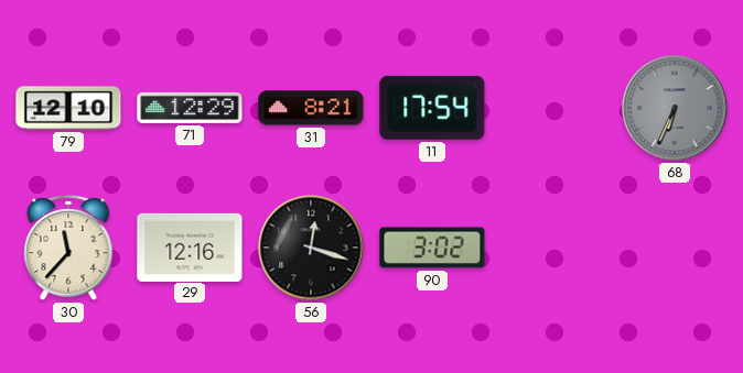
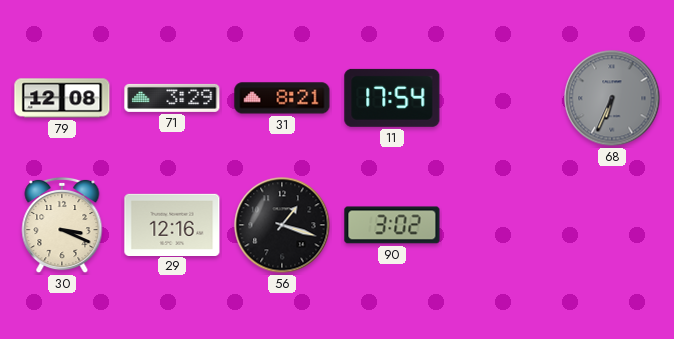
79: 12:10 -> 12:08 (62, 98)
71: 12:29 -> 3:29 (172, 98)
30: 11:37 -> 3:19 (62, 225)
56: 12:18 -> 1:18 (282, 225)
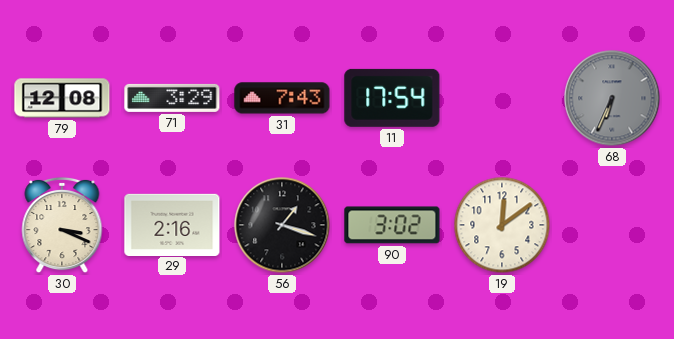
31: 8:21 -> 7:43 (282, 98)
29: 12:16 -> 2:16 (172, 224)
19: none -> 12:09 (502, 225)
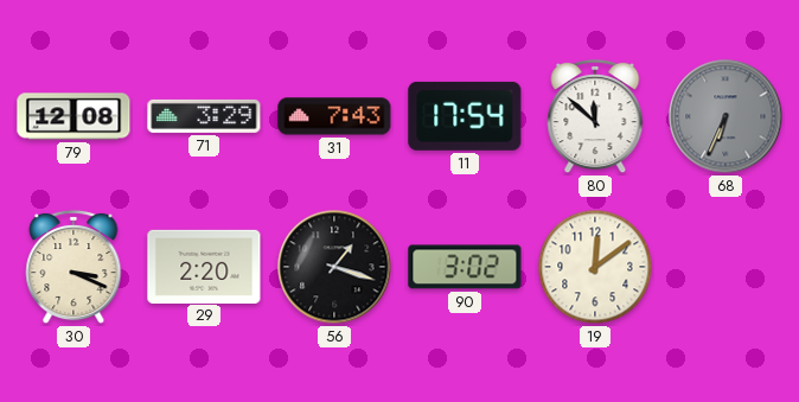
80: none -> 11:52 (595, 116)
29: 2:16 -> 2:20 (204, 266)
